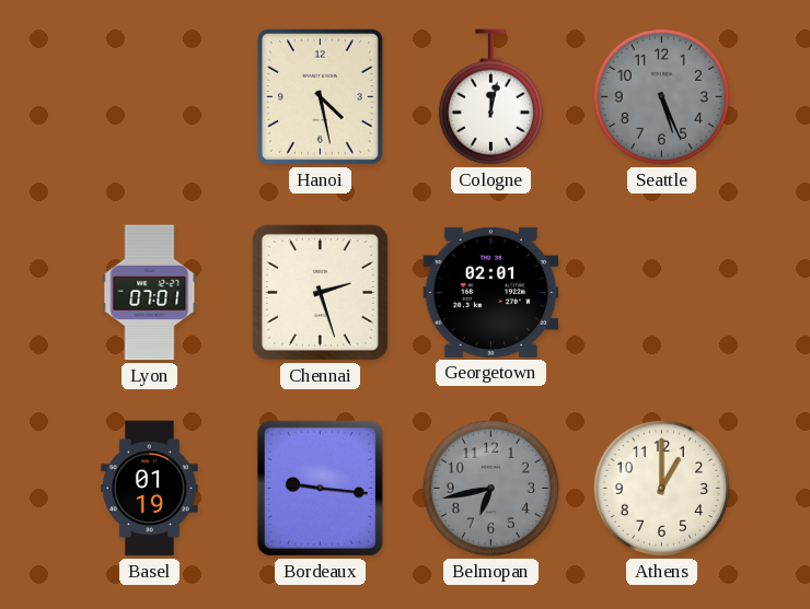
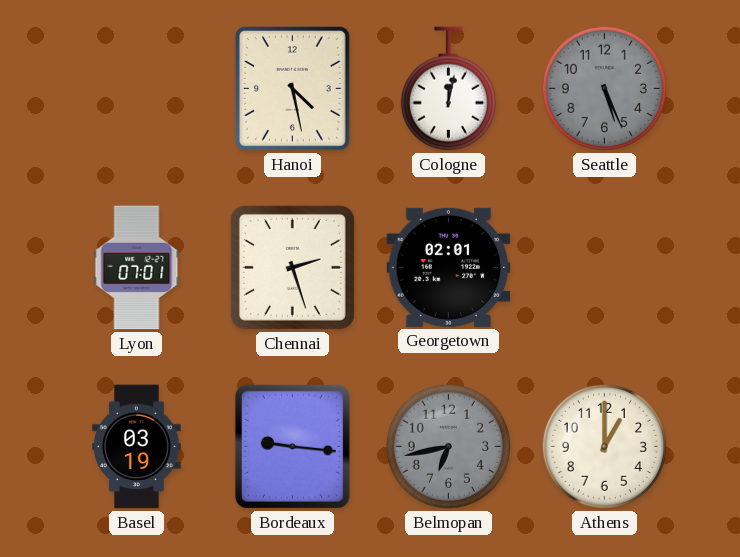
Basel: 01:19 -> 03:19 (137, 447)
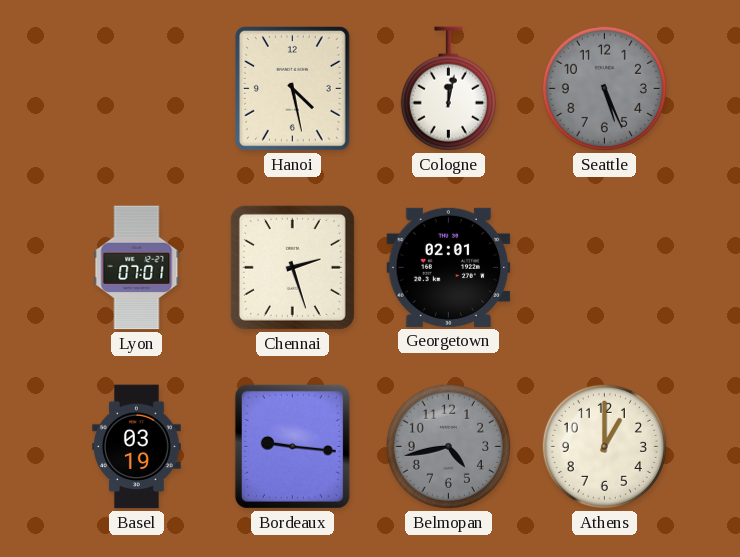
Belmopan: 6:43 -> 4:43 (448, 446)
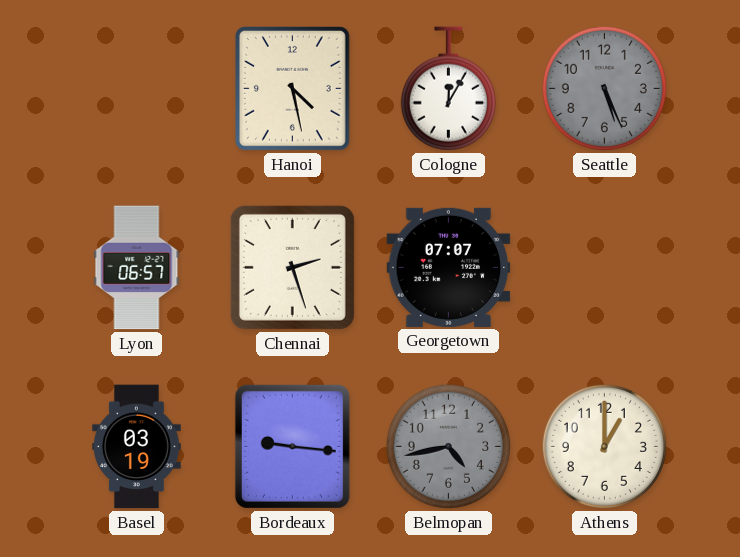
Cologne: 12:02 -> 12:05 (448, 89)
Lyon: 07:01 -> 06:57 (137, 268)
Georgetown: 02:01 -> 07:07 (449, 267)
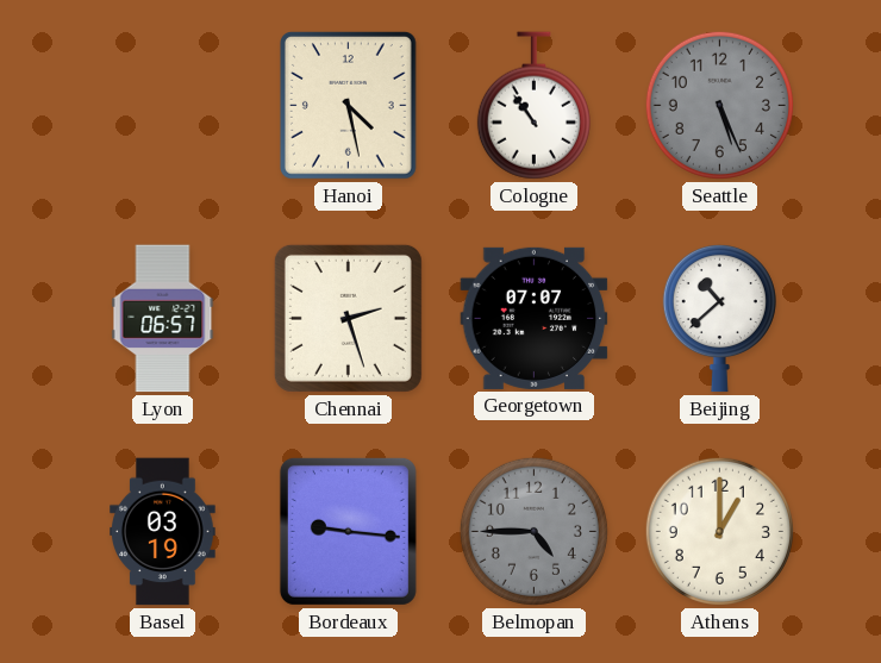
Cologne: 12:05 -> 10:54 (533, 106)
Beijing: none -> 10:38 (719, 318)
Belmopan: 4:43 -> 4:45 (533, 531)
